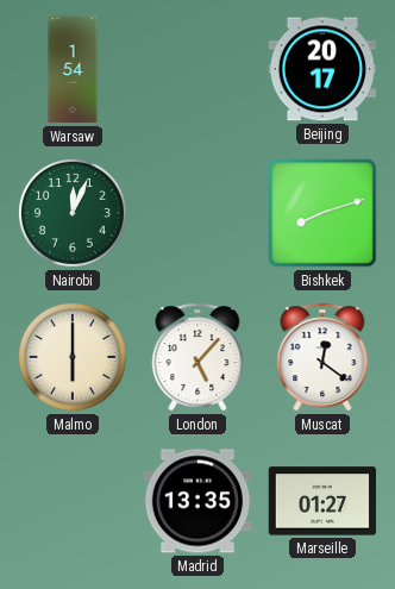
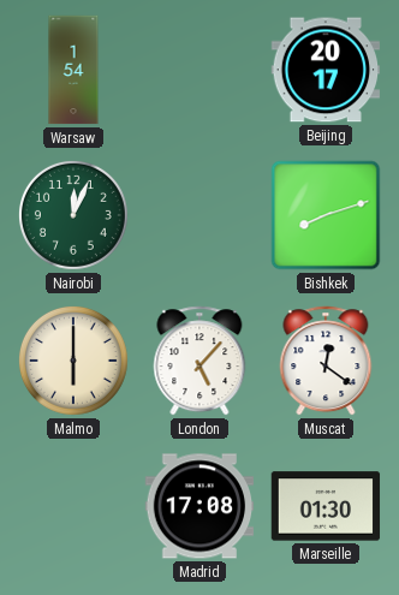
Madrid: 13:35 -> 17:08 (199, 506)
Marseille: 01:27 -> 01:30 (326, 506)
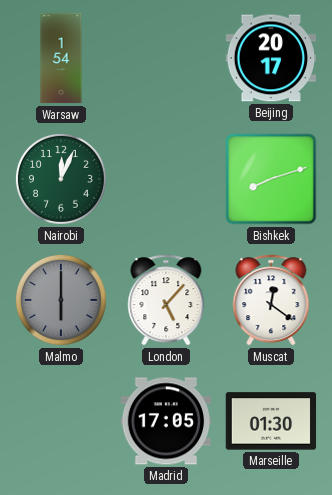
Malmo dial: cream -> grey (61, 300)
Madrid: 17:08 -> 17:05 (166, 421)
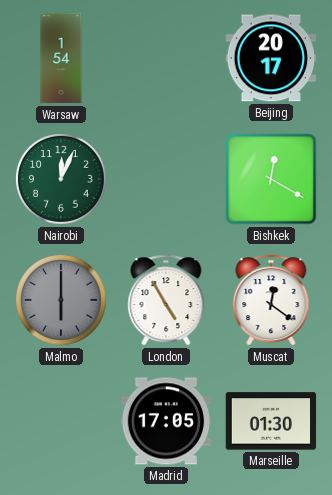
Bishkek: 8:12 -> 12:20 (271, 179)
London: 5:07 -> 4:55 (166, 300)
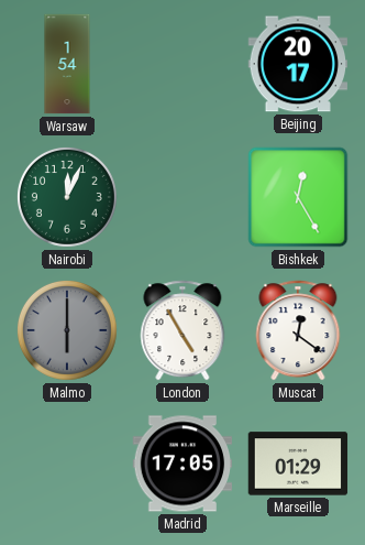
Bishkek: 12:20 -> 12:25 (298, 197)
Marseille: 01:30 -> 01:29 (298, 464)
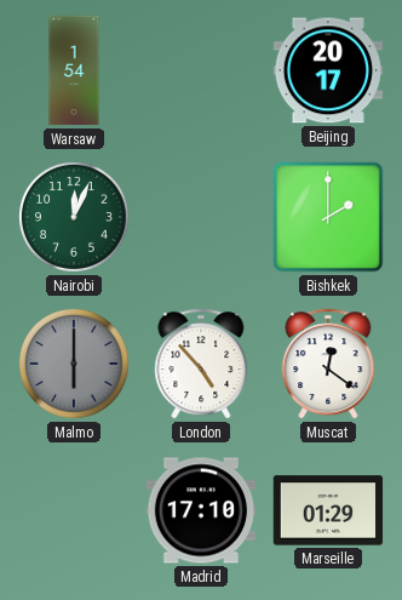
Bishkek: 12:25 -> 2:00 (328, 217)
London: 4:55 -> 4:53 (201, 364)
Madrid: 17:05 -> 17:10 (201, 510)
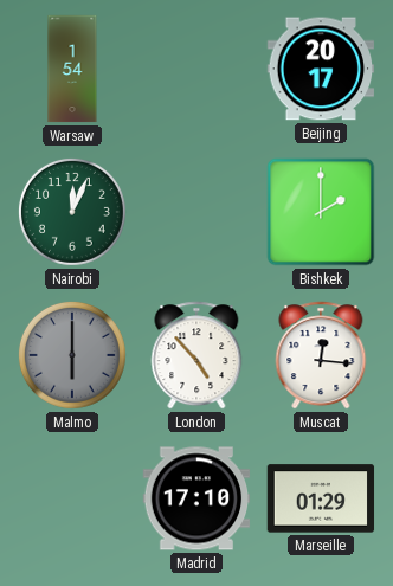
Muscat: 12:21 -> 12:16 (321, 355)
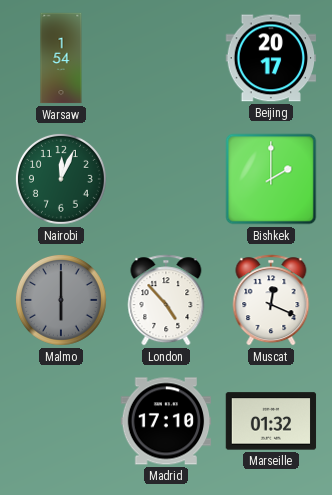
Muscat: 12:16 -> 12:19 (271, 300)
Marseille: 01:29 -> 01:32 (271, 421)
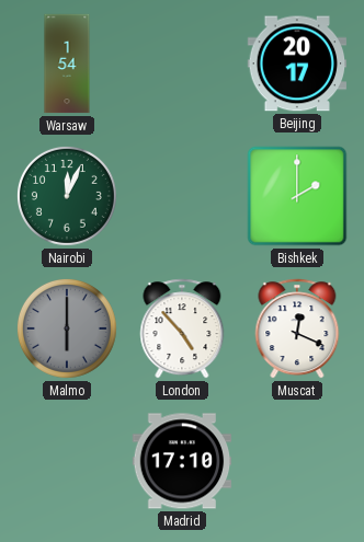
Marseille: 01:32 -> none (271, 421)
